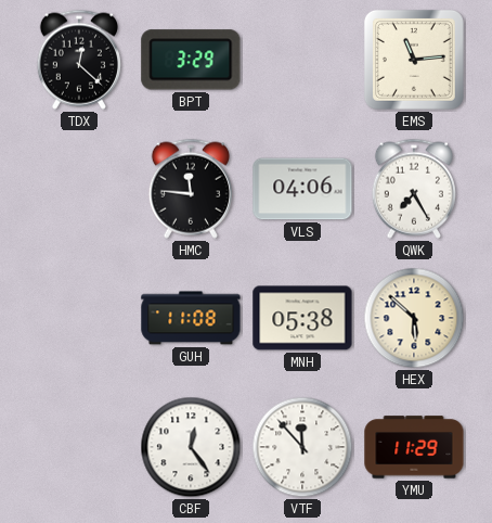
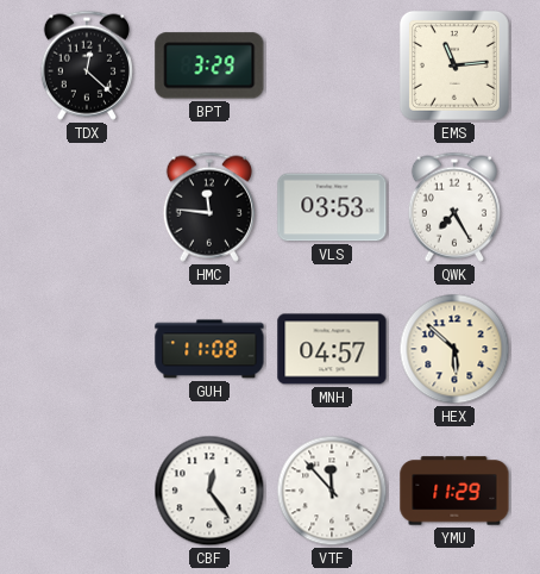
VLS: 04:06 -> 03:53 (332, 207)
MNH: 05:38 -> 04:57 (332, 349)
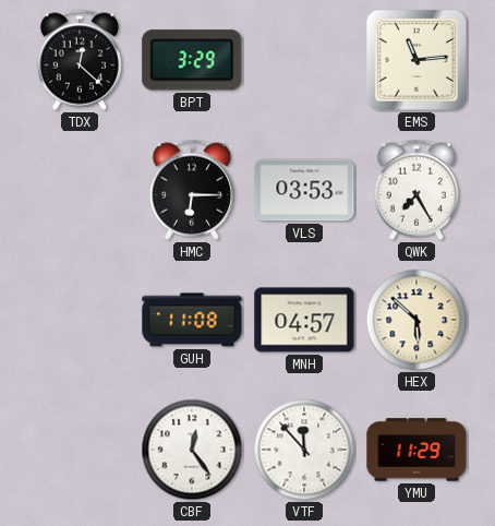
HMC: 11:46 -> 6:15 (192, 190)
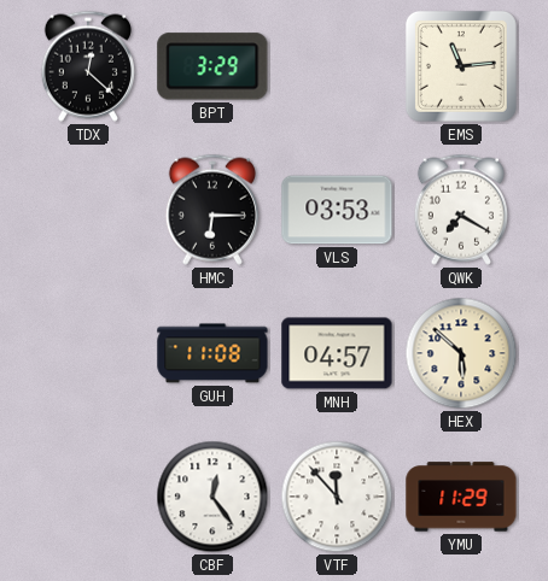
QWK: 7:25 -> 7:20 (461, 210)
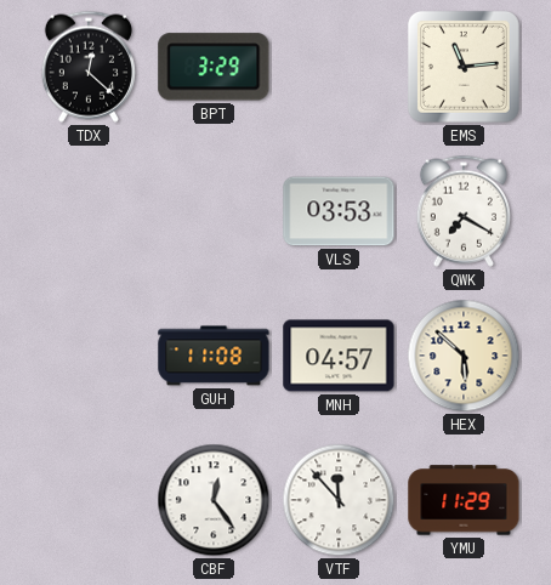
HMC: 6:15 -> none (212, 210)
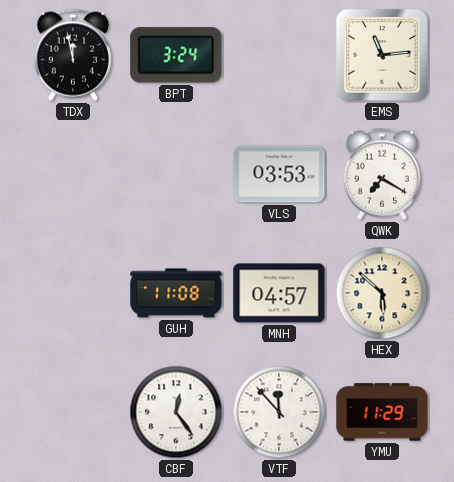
TDX: 12:22 -> 11:58 (73, 55)
BPT: 3:29 -> 3:24 (176, 55)
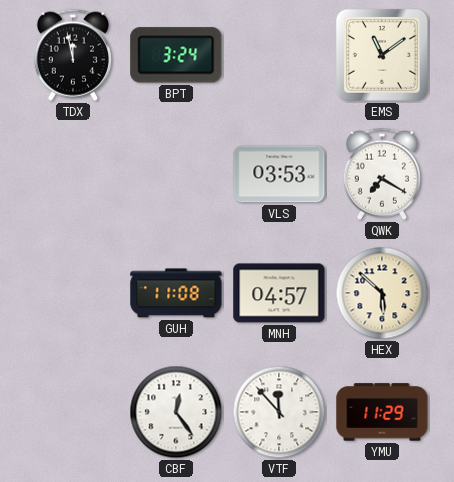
EMS: 11:14 -> 11:09 (382, 55)
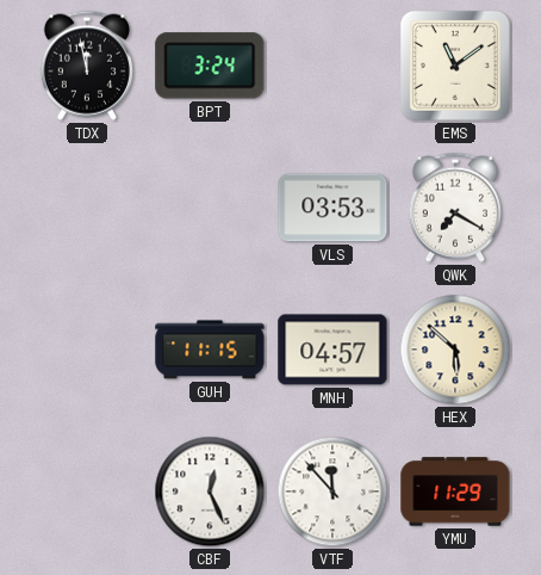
GUH: 11:08 -> 11:15 (210, 350)
CBF: 12:24 -> 12:26 (210, 491)
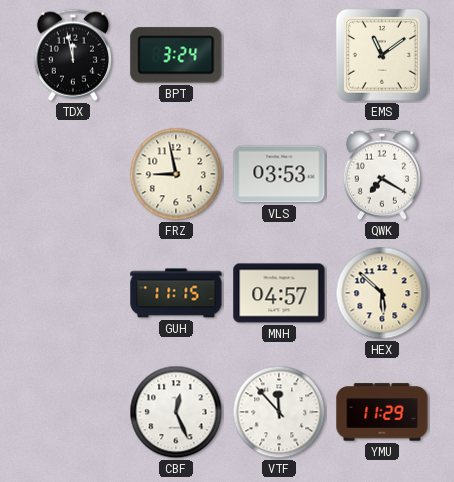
FRZ: none -> 8:58 (176, 174)
